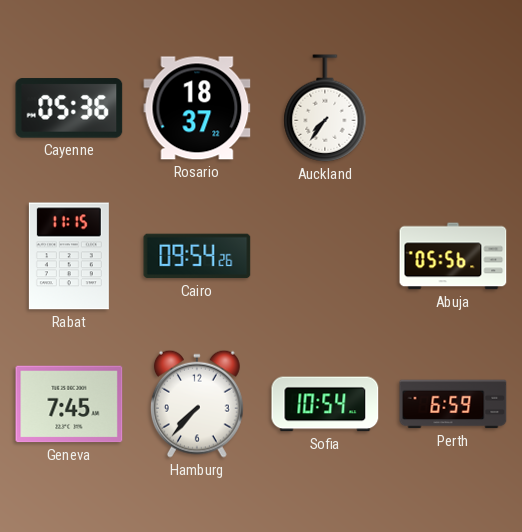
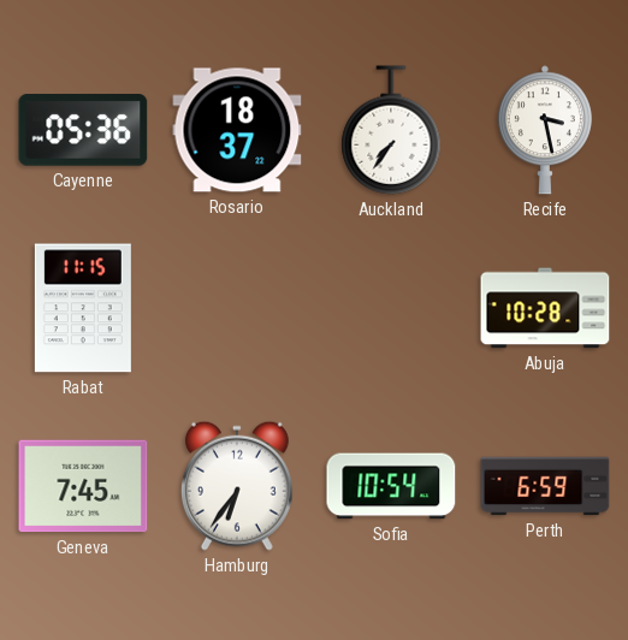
Recife: none -> 3:28 (545, 130)
Cairo: 09:54 -> none (197, 256)
Abuja: 05:56 -> 10:28 (545, 308)
Hamburg: 7:37 -> 6:36 (237, 486)
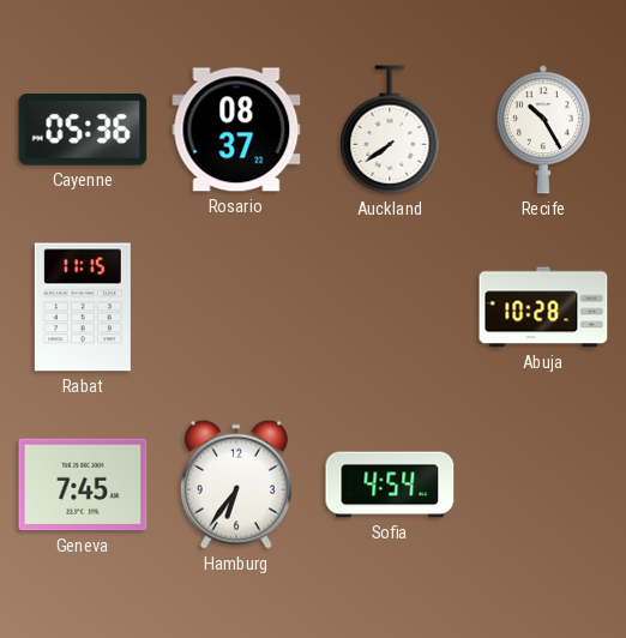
Rosario: 18:37 -> 08:37 (236, 130)
Auckland: 7:36 -> 7:39 (390, 130)
Recife: 3:28 -> 10:25 (543, 130)
Sofia: 10:54 -> 4:54 (390, 484)
Perth: 6:59 -> none (545, 486)
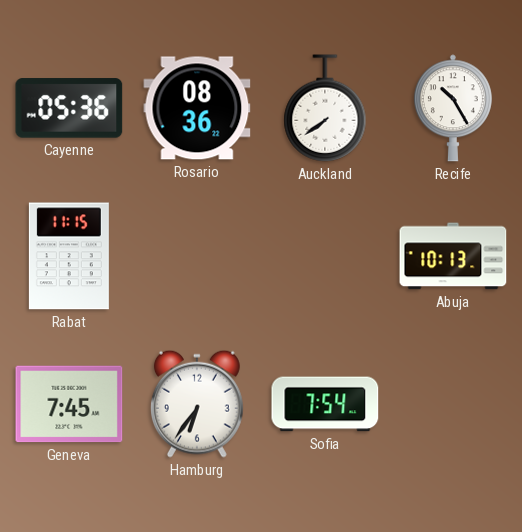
Rosario: 08:37 -> 08:36 (197, 108)
Abuja: 10:28 -> 10:13 (453, 256)
Sofia: 4:54 -> 7:54 (325, 404)
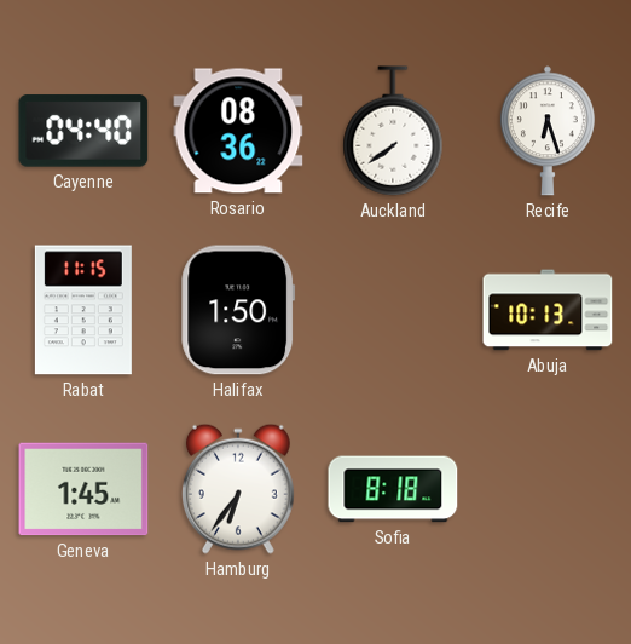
Cayenne: 05:36 -> 04:40 (83, 131)
Recife: 10:25 -> 6:27 (548, 131)
Halifax: none -> 1:50 (238, 310)
Geneva: 7:45 -> 1:45 (83, 489)
Sofia: 7:54 -> 8:18 (393, 489)
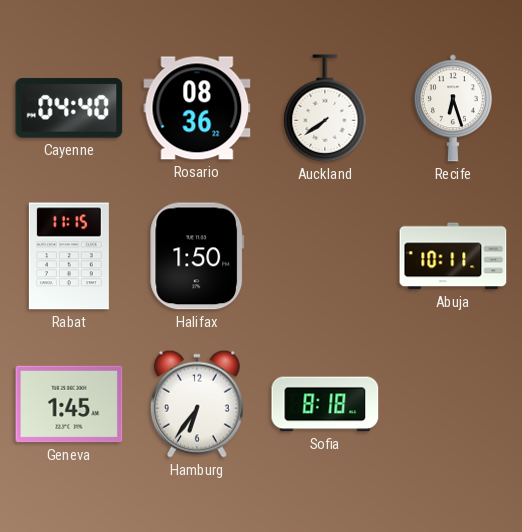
Abuja: 10:13 -> 10:11 (453, 256)
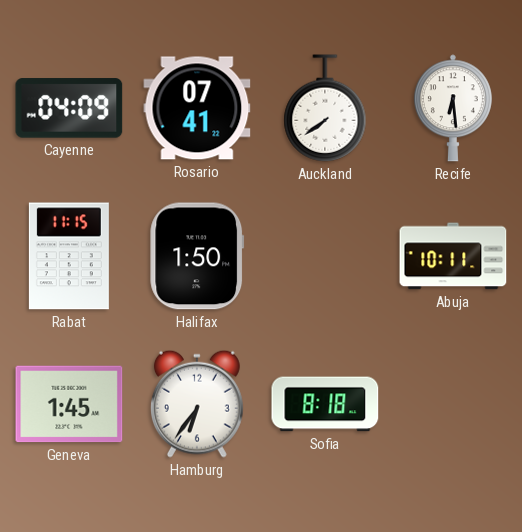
Cayenne: 04:40 -> 04:09 (69, 108)
Rosario: 08:36 -> 07:41 (197, 108)
Recife: 6:27 -> 6:29 (453, 108)
